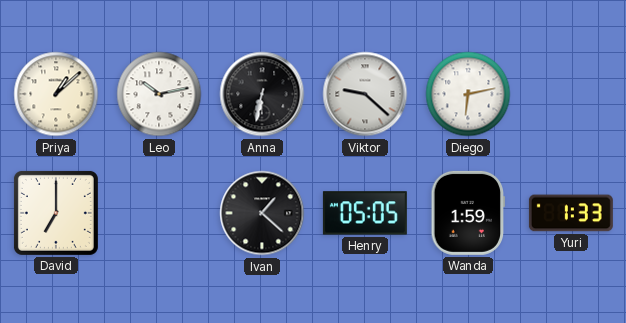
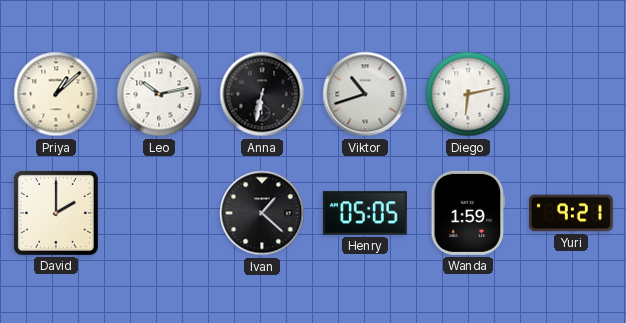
Viktor: 9:22 -> 10:42 (365, 94)
David: 7:00 -> 2:00 (56, 213)
Yuri: 1:33 -> 9:21 (571, 213)
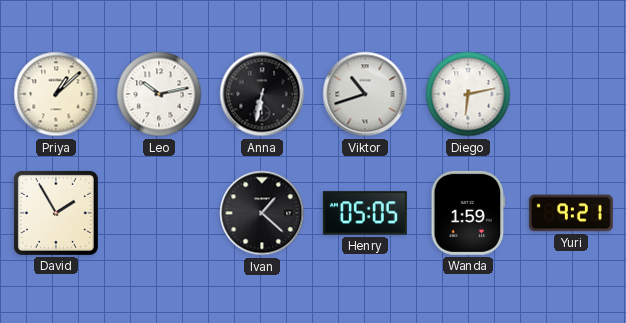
David: 2:00 -> 1:55 (56, 213)
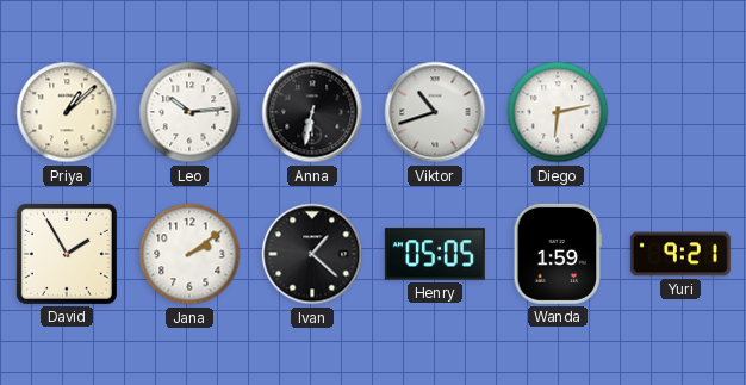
Leo: 10:13 -> 10:14 (189, 112)
Jana: none -> 2:09 (189, 254)
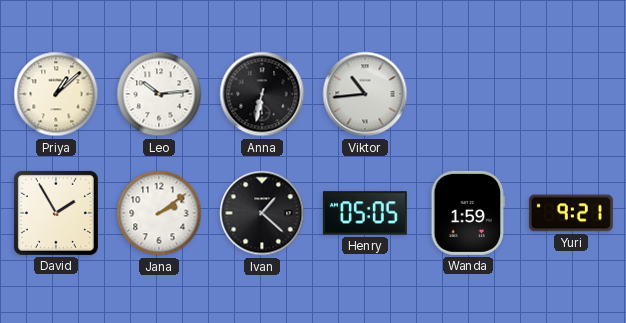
Viktor: 10:42 -> 10:44 (365, 94)
Diego: 6:13 -> none (558, 112)
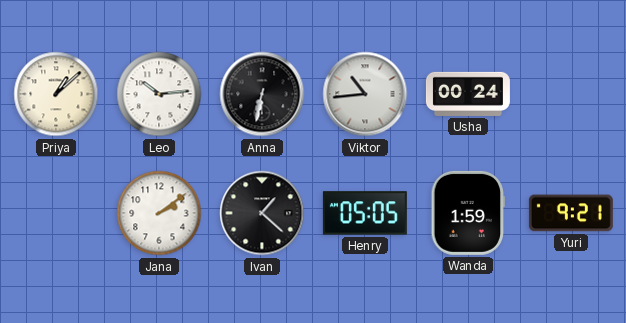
Usha: none -> 00:24 (468, 94)
David: 1:55 -> none (56, 213)
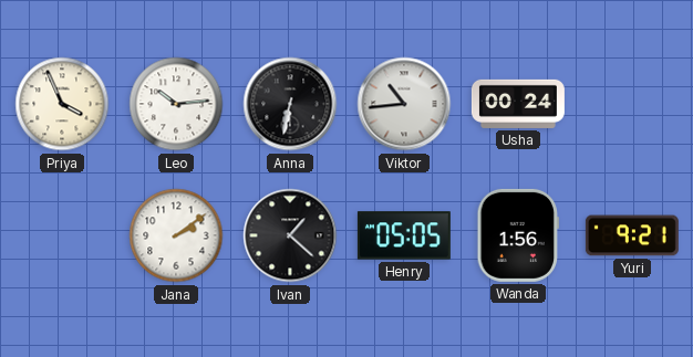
Priya: 1:08 -> 3:56 (62, 104)
Wanda: 1:59 -> 1:56 (518, 235)
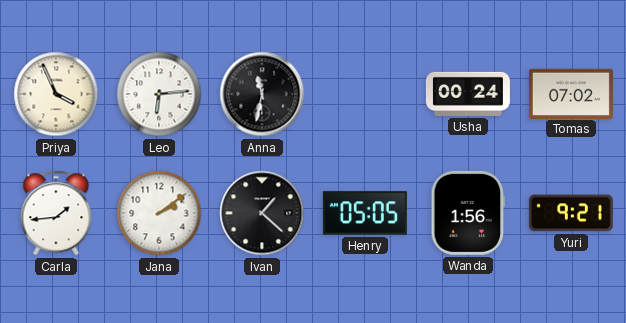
Leo: 10:14 -> 6:14 (159, 94)
Anna: 6:32 -> 11:32 (262, 94)
Viktor: 10:44 -> none (404, 104)
Tomas: none -> 07:02 (571, 93)
Carla: none -> 1:44 (56, 213)
